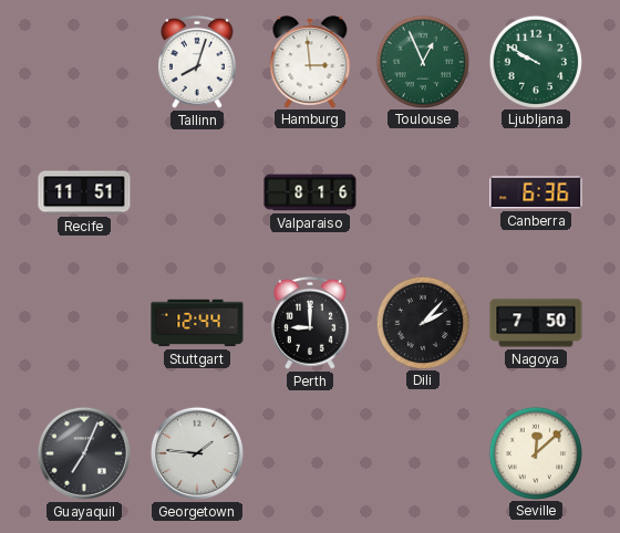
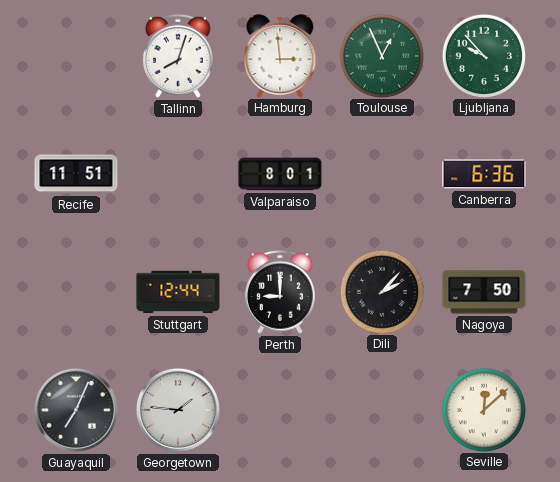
Ljubljana: 9:50 -> 9:53 (483, 55)
Valparaiso: 8:16 -> 8:01 (280, 174)
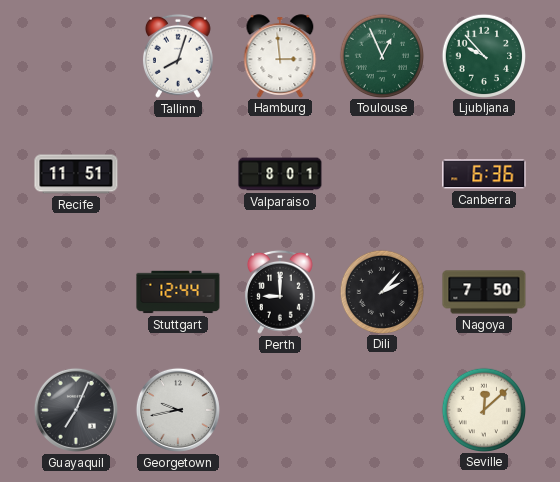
Georgetown: 1:46 -> 9:43 (178, 410)
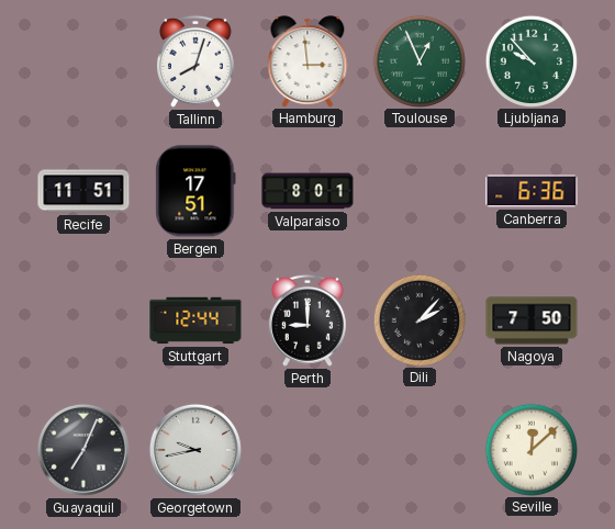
Bergen: none -> 17:51 (195, 191)
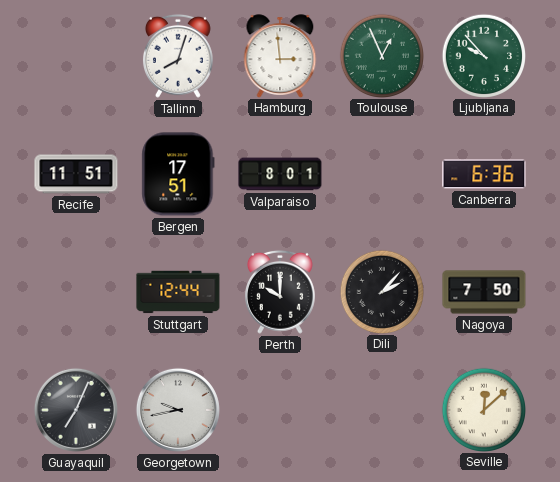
Perth: 9:00 -> 10:00 (280, 292)
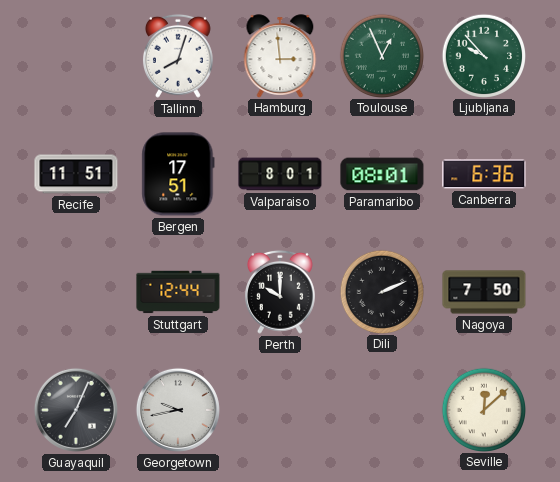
Paramaribo: none -> 08:01 (382, 174)
Dili: 2:07 -> 2:11 (381, 291)
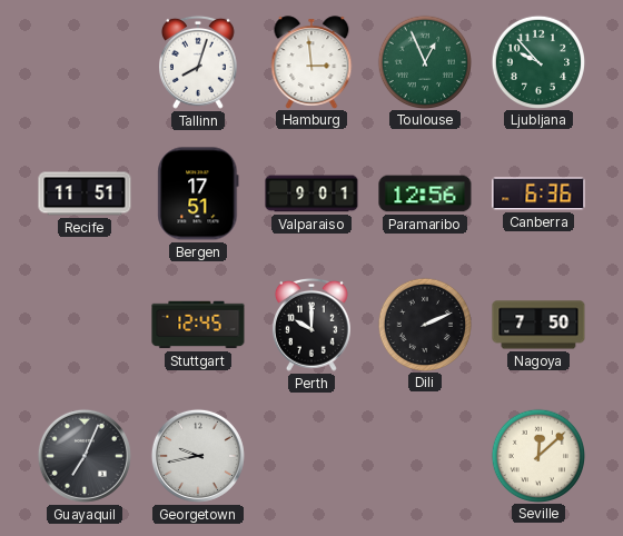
Valparaiso: 8:01 -> 9:01 (311, 193)
Paramaribo: 08:01 -> 12:56 (425, 193)
Stuttgart: 12:44 -> 12:45 (198, 325)
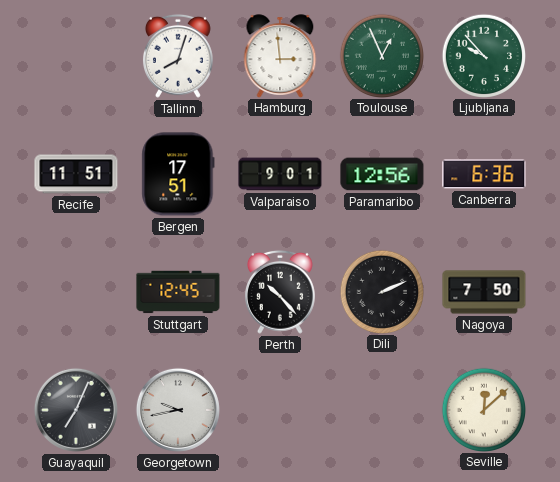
Perth: 10:00 -> 10:23 (280, 292)
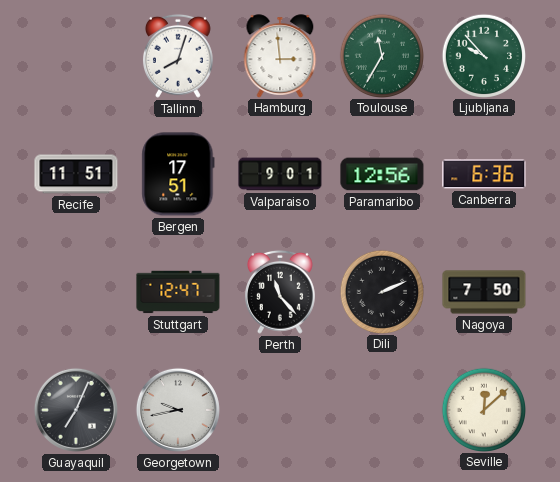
Toulouse: 12:56 -> 11:35 (381, 55)
Stuttgart: 12:45 -> 12:47 (178, 292)
Perth: 10:23 -> 11:23 (280, 292)
